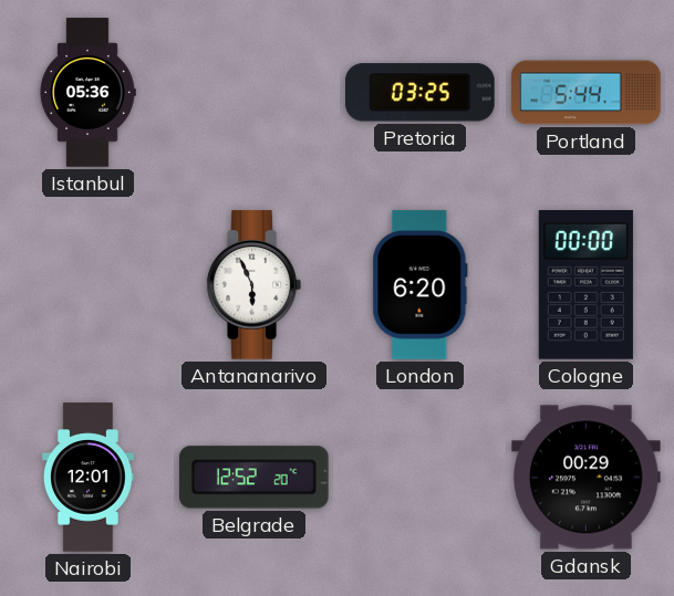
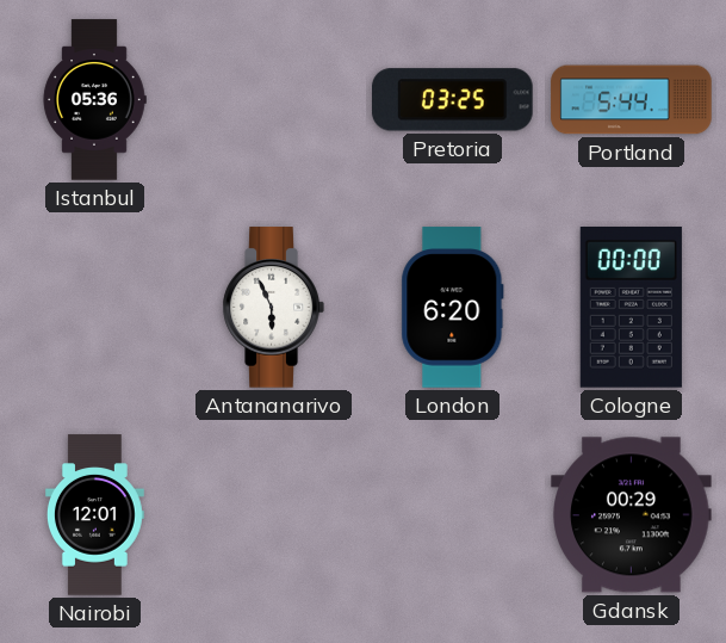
Belgrade: 12:52 -> none (255, 478)
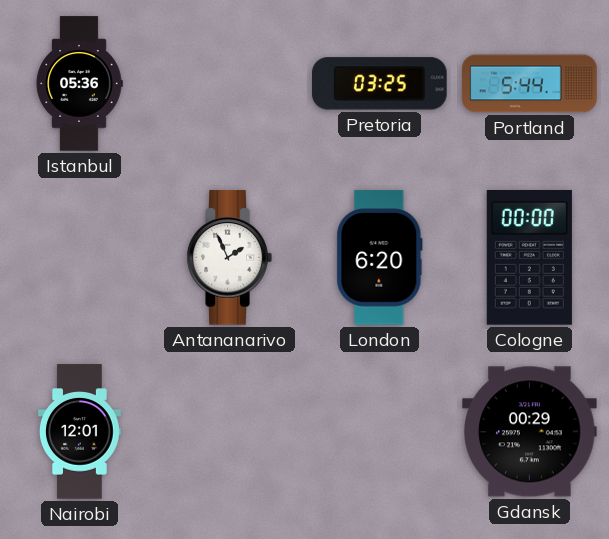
Antananarivo: 5:56 -> 1:56 (229, 258)
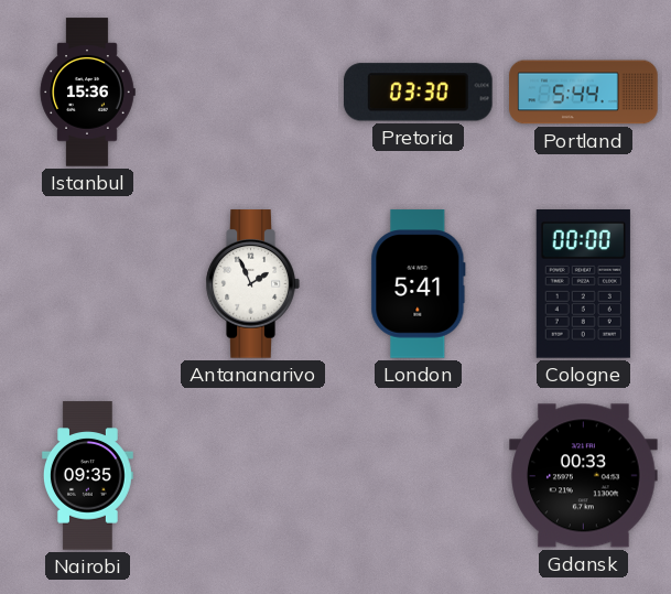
Istanbul: 05:36 -> 15:36 (87, 93)
Pretoria: 03:25 -> 03:30 (419, 93)
London: 6:20 -> 5:41 (419, 284)
Nairobi: 12:01 -> 09:35 (87, 476)
Gdansk: 00:29 -> 00:33 (584, 476)
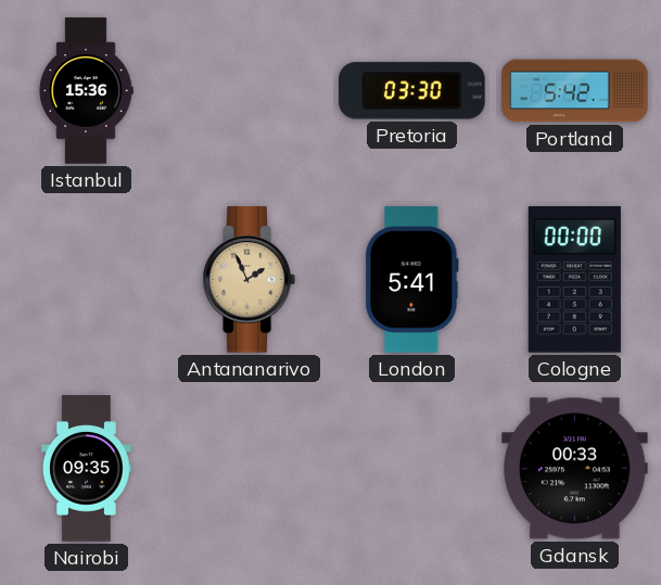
Portland: 5:44 -> 5:42 (575, 91)
Antananarivo dial: white -> champagne (249, 280)
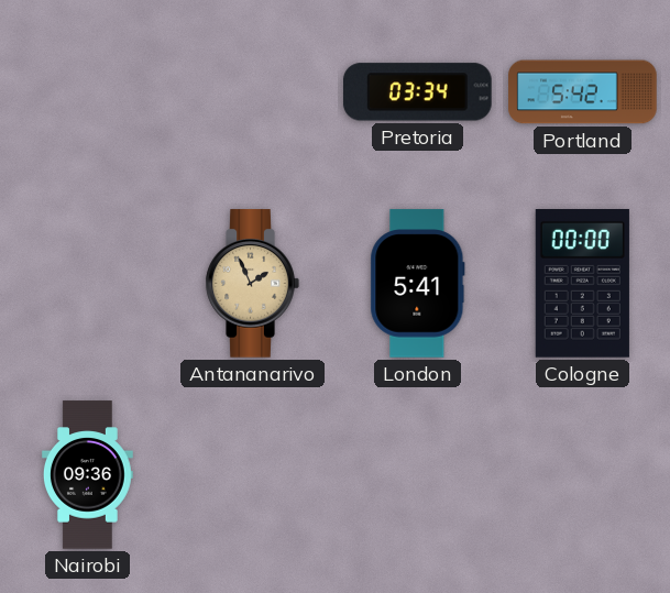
Istanbul: 15:36 -> none (86, 91)
Pretoria: 03:30 -> 03:34 (418, 92)
Nairobi: 09:35 -> 09:36 (87, 475)
Gdansk: 00:33 -> none (575, 469)
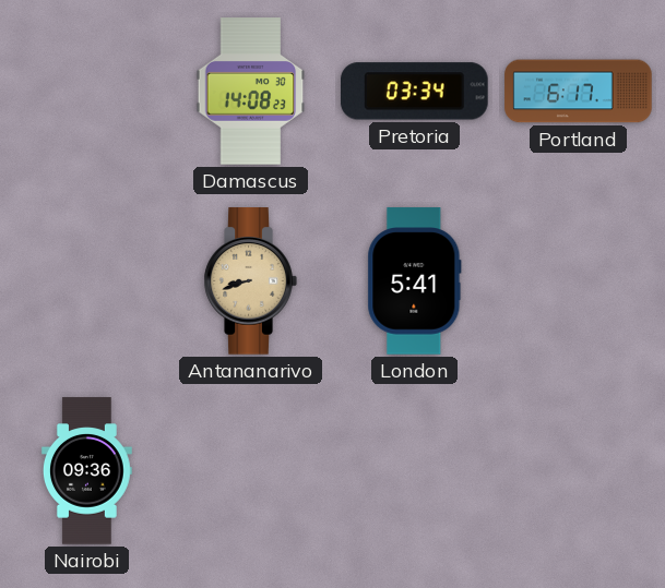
Damascus: none -> 14:08 (251, 92)
Portland: 5:42 -> 6:17 (579, 92)
Antananarivo: 1:56 -> 8:42 (250, 281)
Cologne: 00:00 -> none (582, 284)
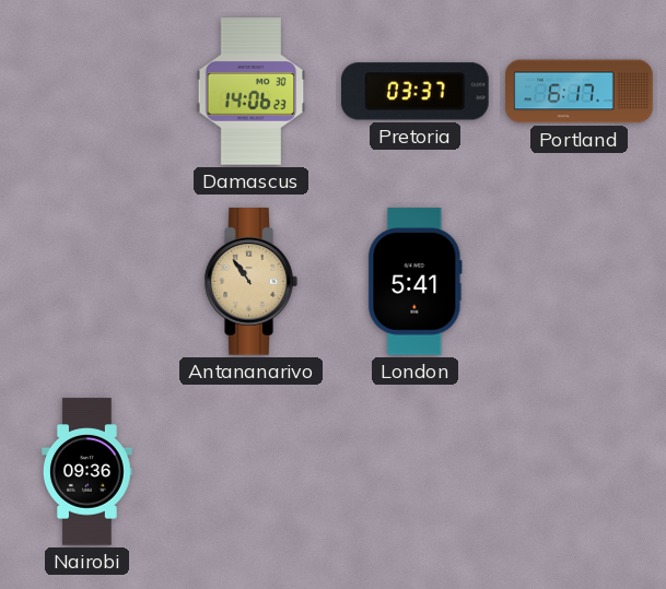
Damascus: 14:08 -> 14:06 (252, 92)
Pretoria: 03:34 -> 03:37 (416, 92)
Antananarivo: 8:42 -> 10:54 (250, 282)
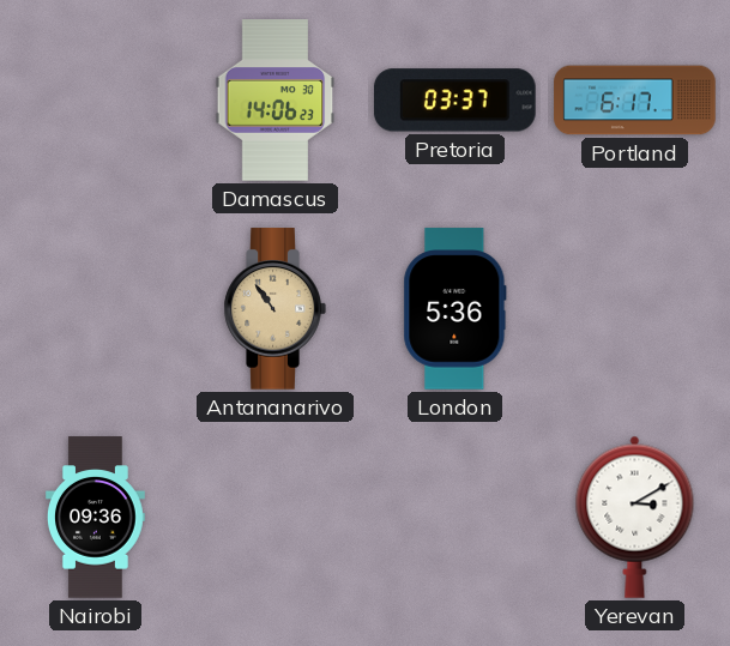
London: 5:41 -> 5:36 (456, 309)
Yerevan: none -> 3:10 (635, 517)
